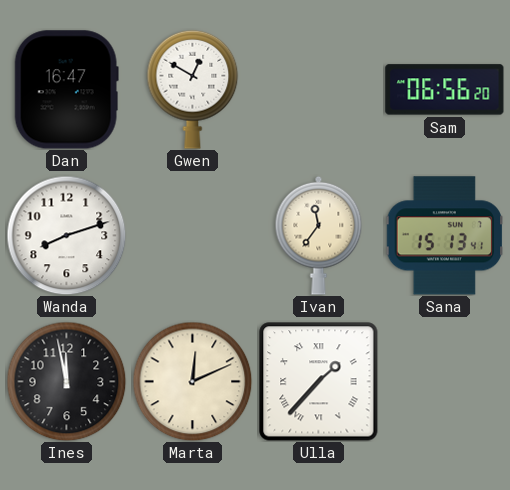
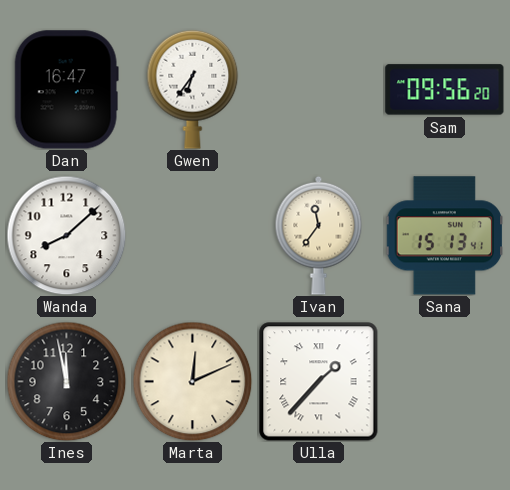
Gwen: 12:50 -> 6:36 (193, 89)
Sam: 06:56 -> 09:56 (445, 90)
Wanda: 8:12 -> 8:08 (66, 235)
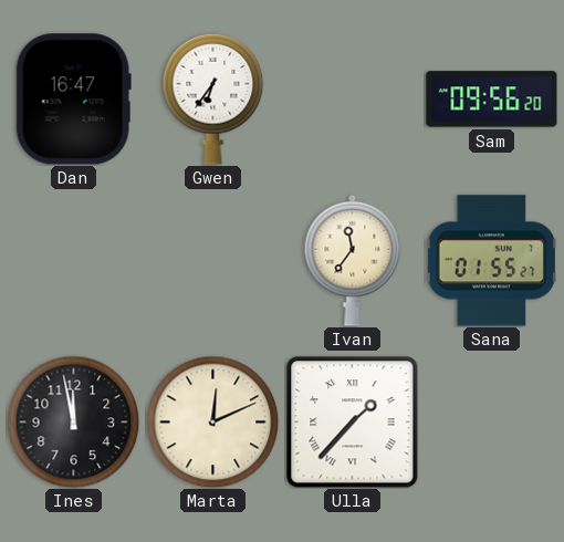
Wanda: 8:08 -> none (66, 235)
Sana: 15:13 -> 01:55 (491, 261)
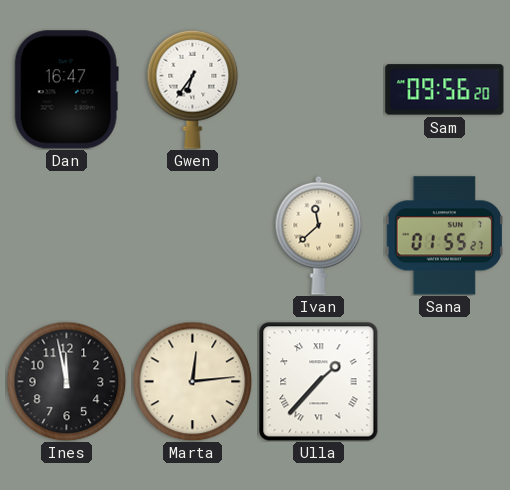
Ivan: 11:36 -> 11:38 (319, 235)
Marta: 12:11 -> 12:14 (192, 381)
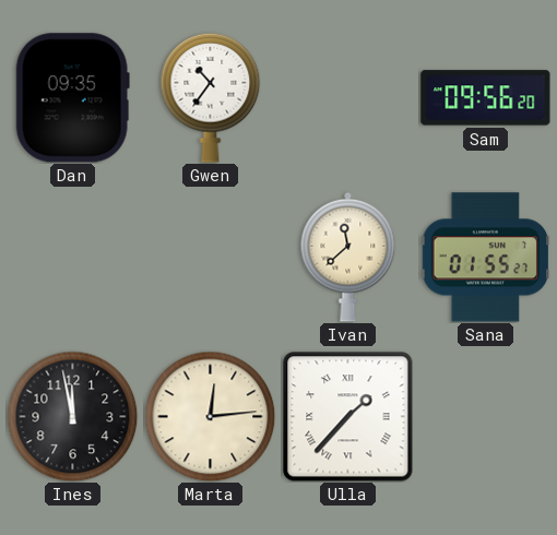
Dan: 16:47 -> 09:35 (72, 98)
Gwen: 6:36 -> 10:36 (211, 97)
